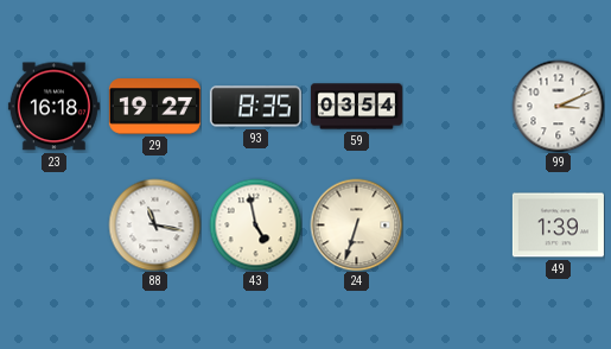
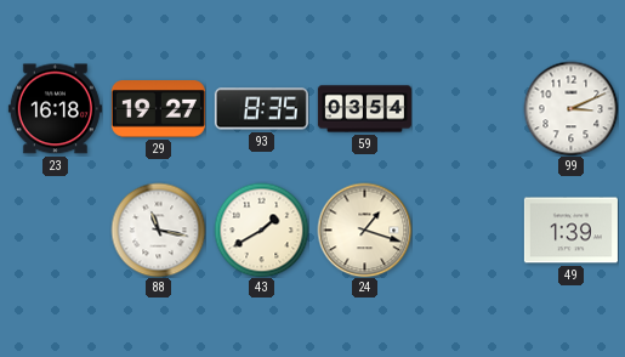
43: 4:58 -> 1:40 (261, 229)
24: 6:33 -> 1:18 (364, 229)
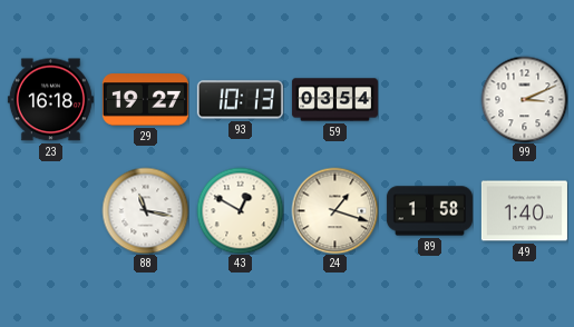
93: 8:35 -> 10:13 (240, 100)
43: 1:40 -> 12:50 (240, 210)
89: none -> 1:58 (429, 211)
49: 1:39 -> 1:40 (524, 211)
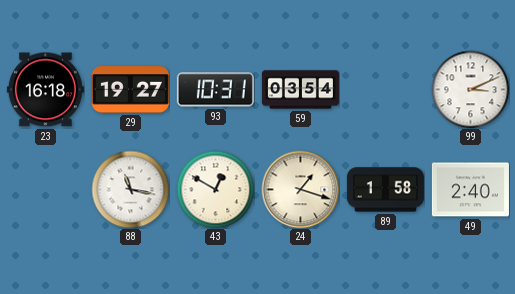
93: 10:13 -> 10:31 (215, 90)
49: 1:40 -> 2:40 (470, 190)
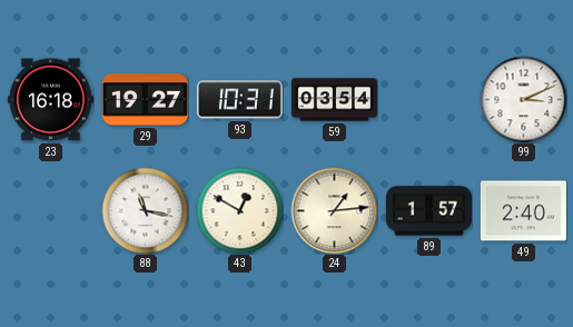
24: 1:18 -> 1:14 (334, 210)
89: 1:58 -> 1:57 (428, 211)
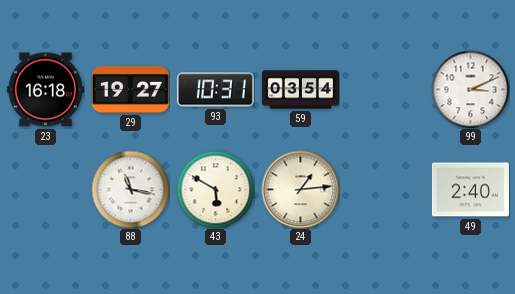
43: 12:50 -> 5:50 (215, 189)
89: 1:57 -> none (428, 211)
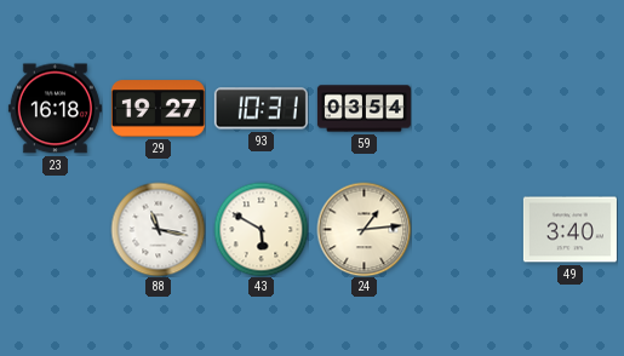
99: 3:11 -> none (470, 89)
49: 2:40 -> 3:40 (569, 230)
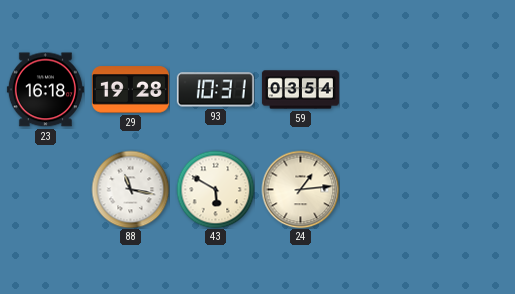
29: 19:27 -> 19:28 (130, 90)
49: 3:40 -> none (569, 230)
